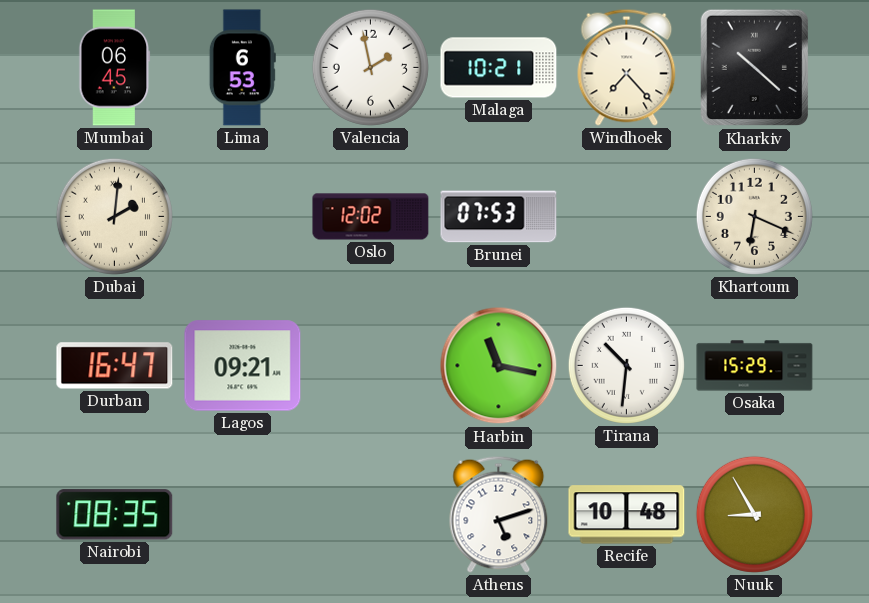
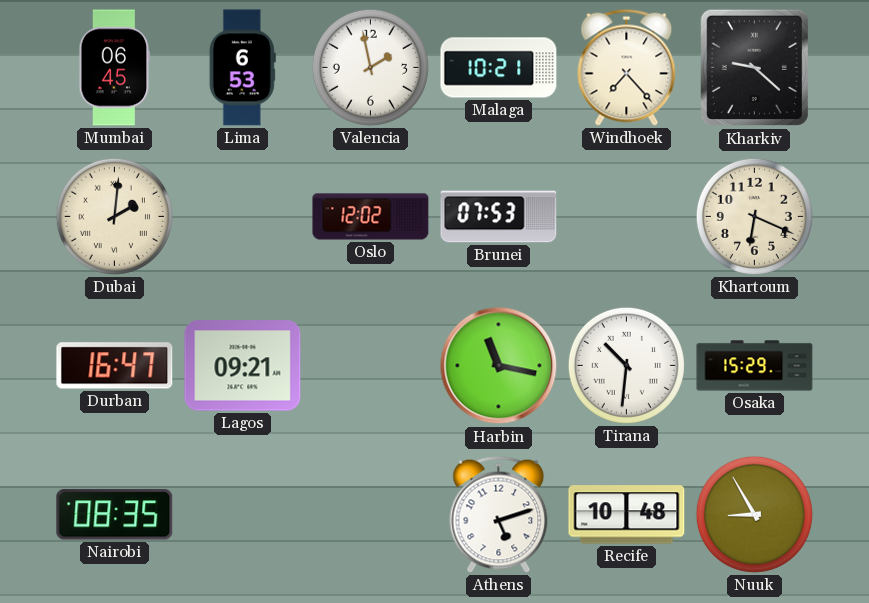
Kharkiv: 10:22 -> 9:22 (754, 68)
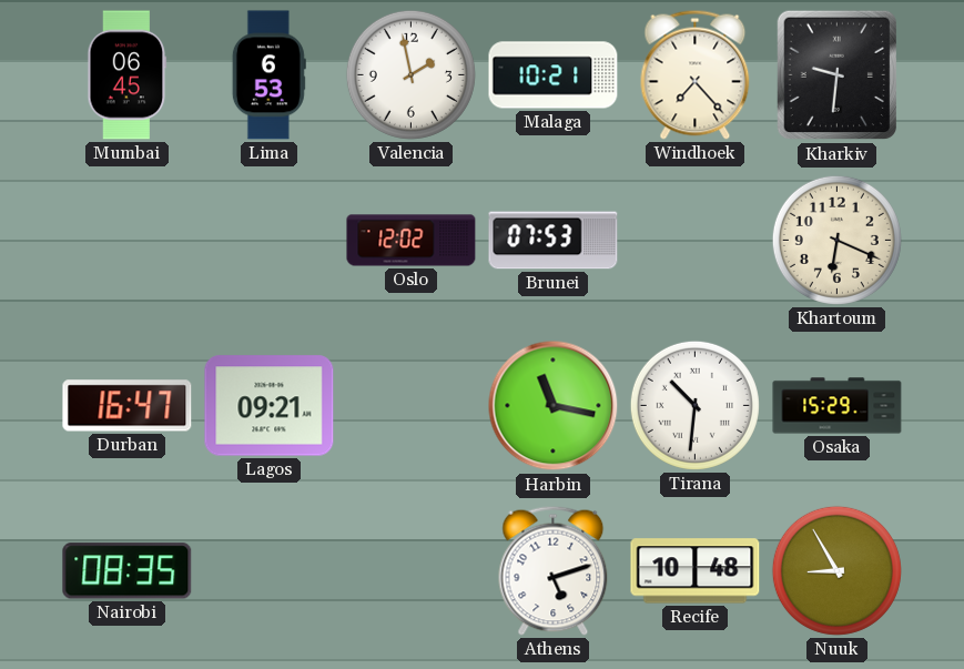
Kharkiv: 9:22 -> 9:31 (836, 75)
Dubai: 2:01 -> none (114, 216)
